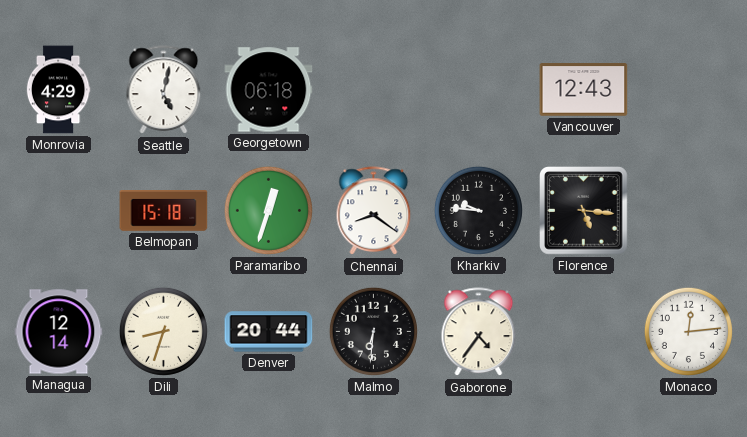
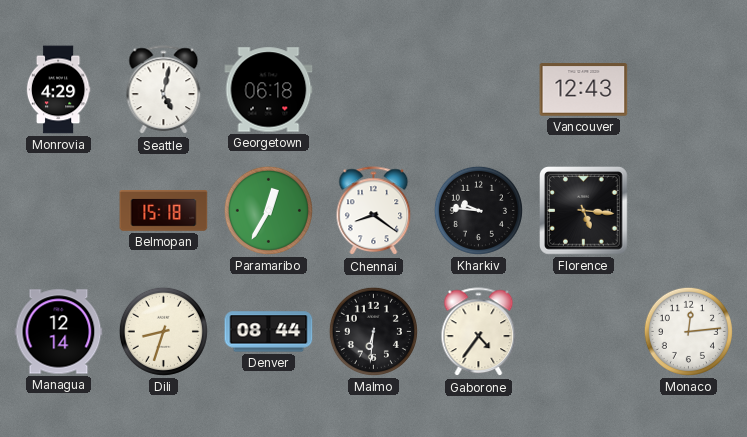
Paramaribo: 12:33 -> 12:35 (268, 210)
Denver: 20:44 -> 08:44 (269, 332)
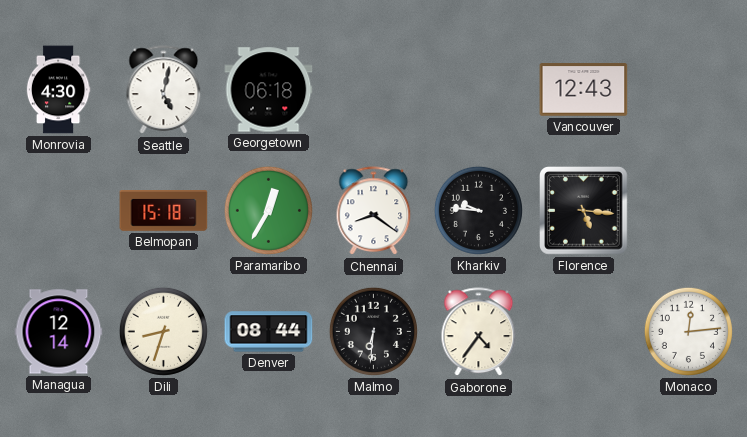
Monrovia: 4:29 -> 4:30 (58, 90)
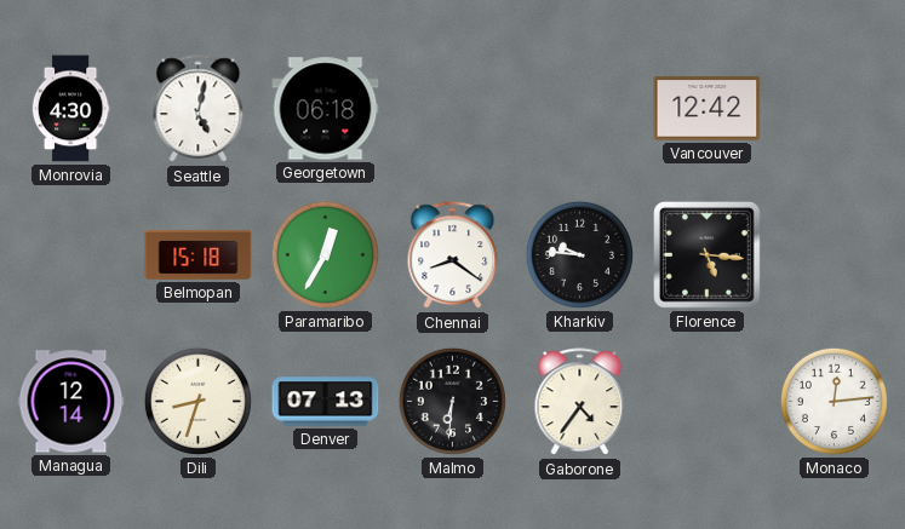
Vancouver: 12:43 -> 12:42 (708, 109)
Denver: 08:44 -> 07:13 (326, 402)
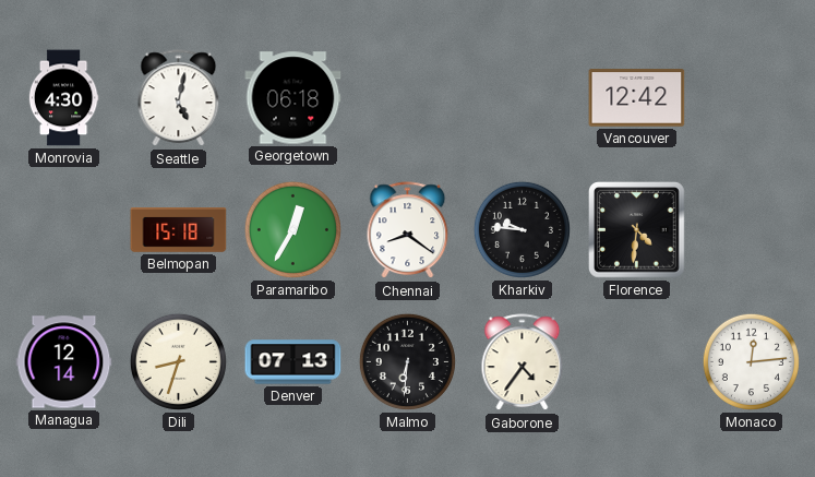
Florence: 5:16 -> 4:31 (637, 230)
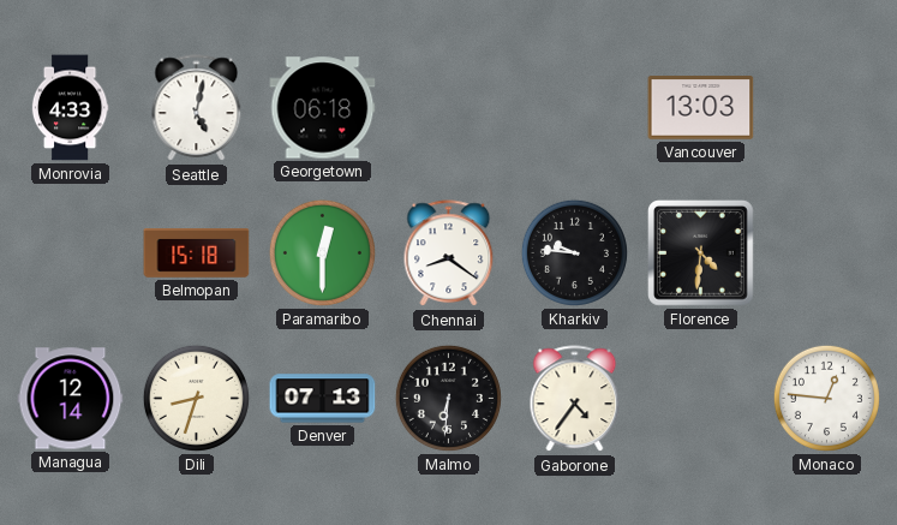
Monrovia: 4:30 -> 4:33 (70, 108)
Vancouver: 12:42 -> 13:03 (701, 108)
Paramaribo: 12:35 -> 12:30 (322, 252)
Monaco: 12:14 -> 12:46 (826, 398)
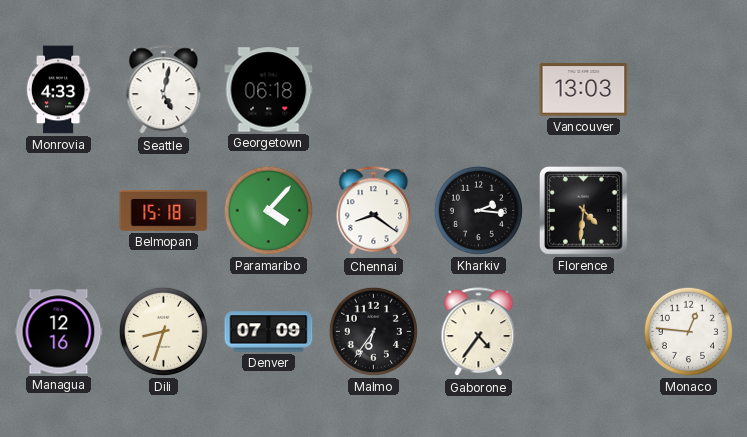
Paramaribo: 12:30 -> 4:07 (268, 210)
Kharkiv: 9:46 -> 2:16 (478, 210)
Managua: 12:14 -> 12:16 (59, 332)
Denver: 07:13 -> 07:09 (269, 332)
Malmo: 6:31 -> 6:36 (373, 331)
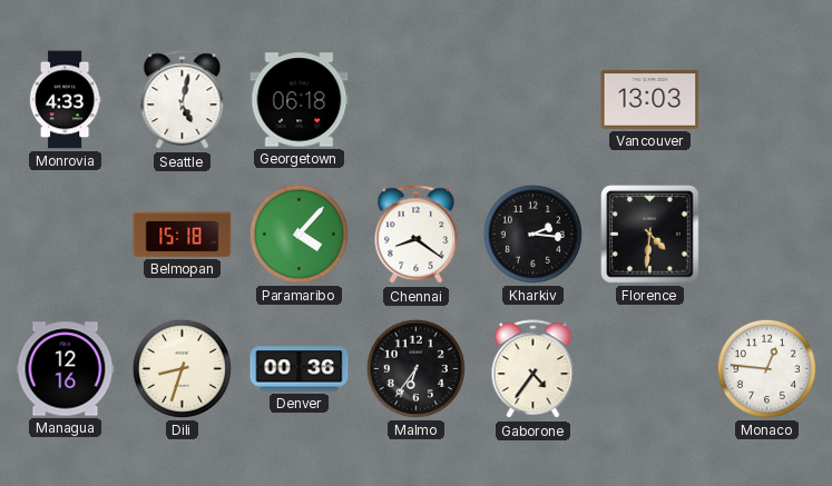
Denver: 07:09 -> 00:36 (300, 369)
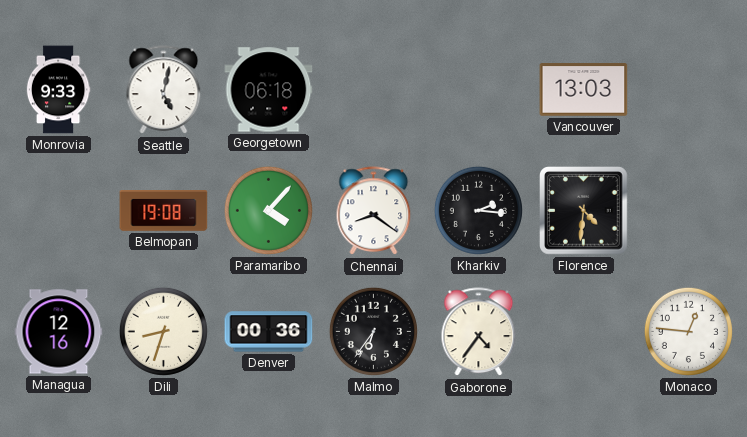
Monrovia: 4:33 -> 9:33 (58, 90)
Belmopan: 15:18 -> 19:08 (164, 211)
